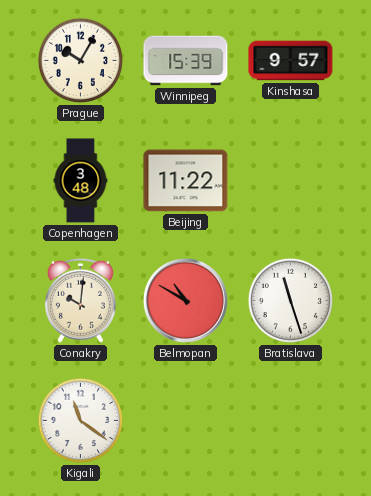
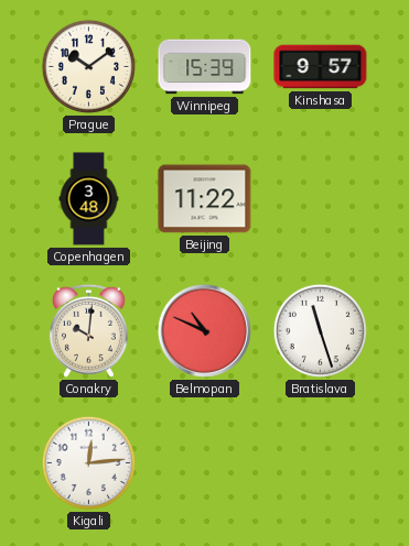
Prague: 10:05 -> 10:09 (88, 66)
Belmopan: 10:50 -> 10:49 (204, 330)
Kigali: 11:21 -> 12:14 (88, 462)
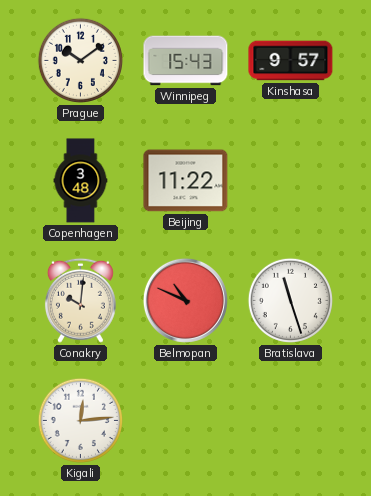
Winnipeg: 15:39 -> 15:43 (186, 61)
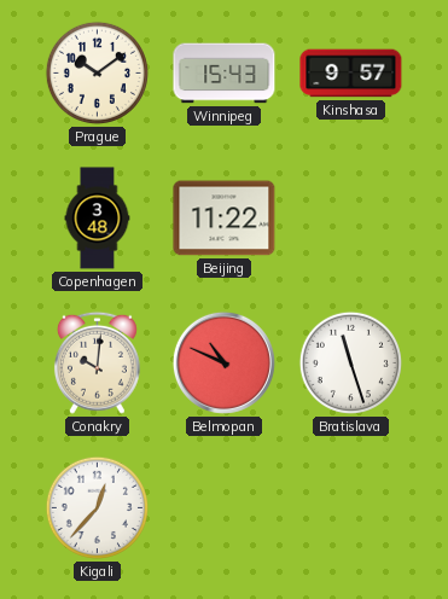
Kigali: 12:14 -> 12:37 (97, 507)
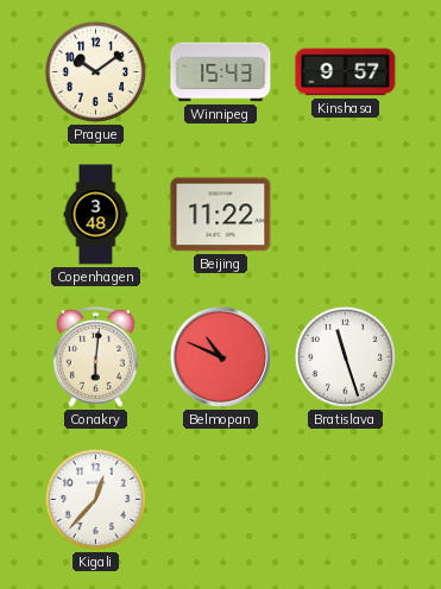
Conakry: 10:01 -> 6:01 (95, 356)
